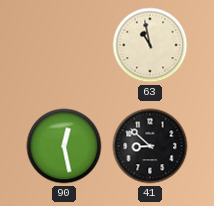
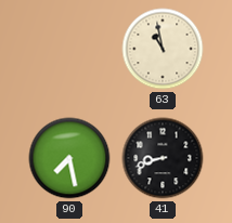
90: 12:28 -> 7:28 (69, 158)
41: 8:52 -> 8:42 (163, 158)
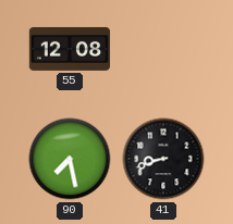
55: none -> 12:08 (70, 49)
63: 10:58 -> none (163, 49)
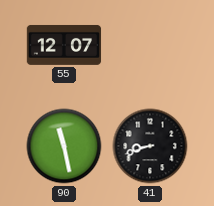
55: 12:08 -> 12:07 (64, 45)
90: 7:28 -> 11:28 (64, 146)
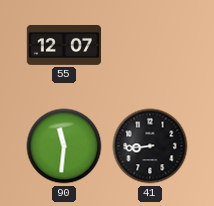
90: 11:28 -> 11:31 (64, 146)
41: 8:42 -> 8:44 (150, 146)
